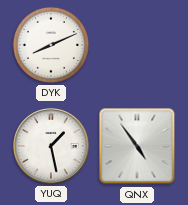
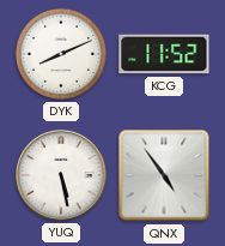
KCG: none -> 11:52 (164, 54)
YUQ: 1:28 -> 5:28 (61, 175)
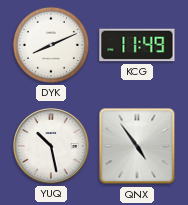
KCG: 11:52 -> 11:49 (137, 45)
YUQ: 5:28 -> 10:28 (51, 146)
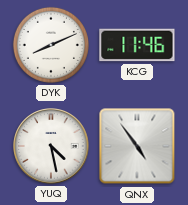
KCG: 11:49 -> 11:46 (137, 45)
YUQ: 10:28 -> 4:28 (51, 146)
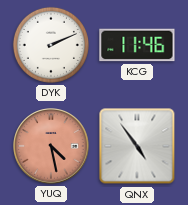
DYK: 8:11 -> 2:11 (51, 45)
YUQ dial: white -> salmon (51, 146)
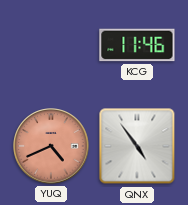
DYK: 2:11 -> none (51, 45)
YUQ: 4:28 -> 4:41 (51, 146)
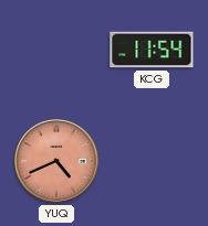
KCG: 11:46 -> 11:54 (152, 50)
QNX: 4:54 -> none (137, 146)
